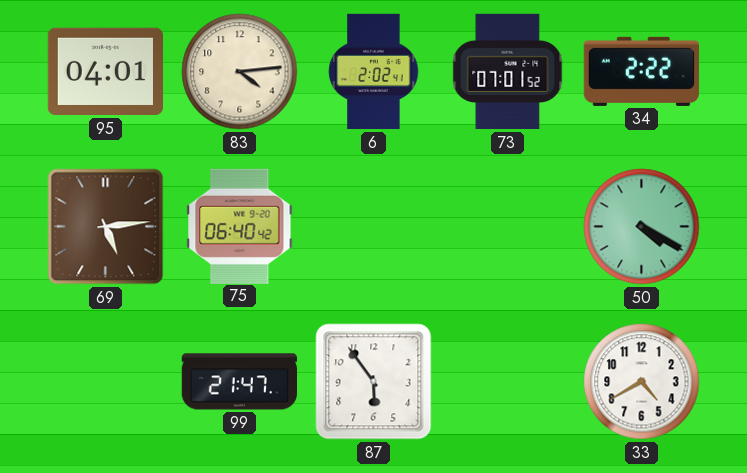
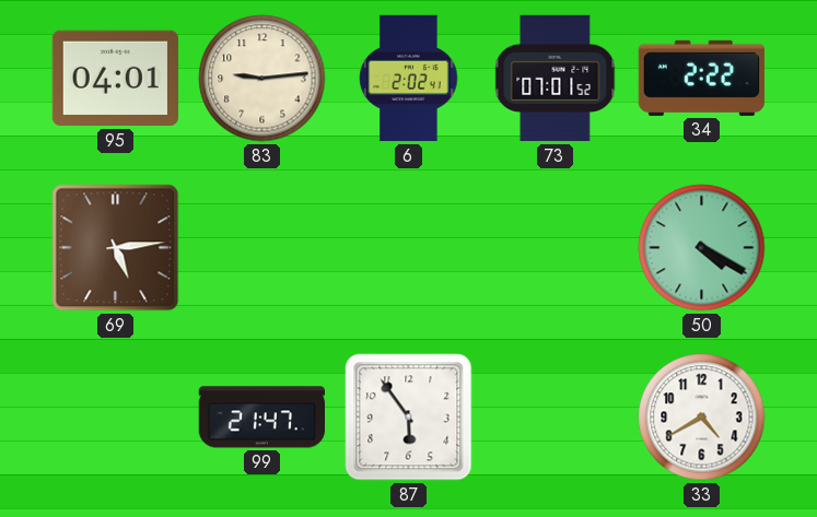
83: 4:14 -> 9:14 (262, 79)
75: 06:40 -> none (240, 226)
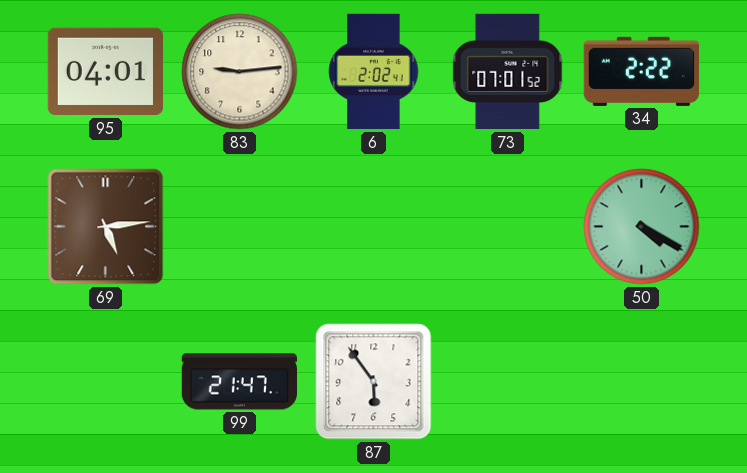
33: 4:40 -> none (702, 418)
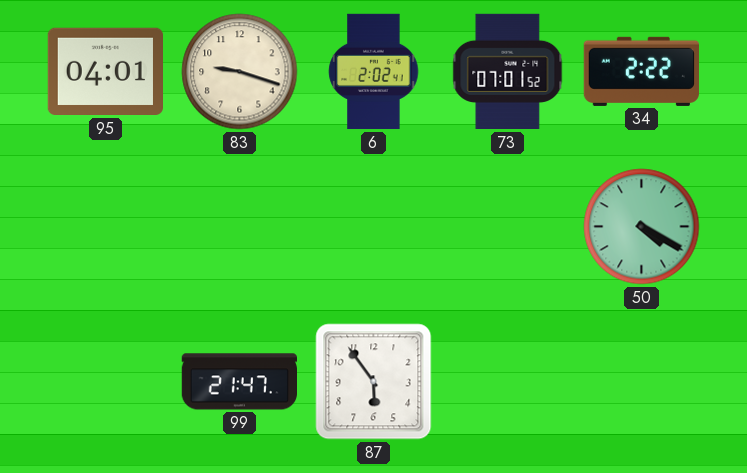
83: 9:14 -> 9:18 (240, 72)
69: 5:14 -> none (106, 227)
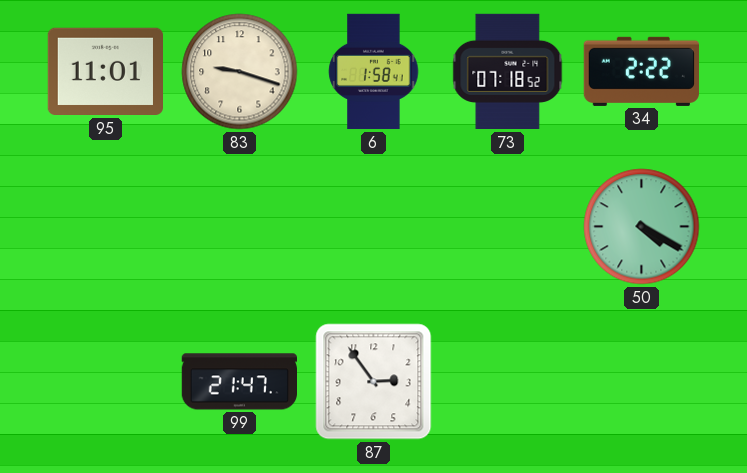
95: 04:01 -> 11:01 (105, 72)
6: 2:02 -> 1:58 (374, 72)
73: 07:01 -> 07:18 (508, 72)
87: 5:54 -> 2:54 (374, 382)
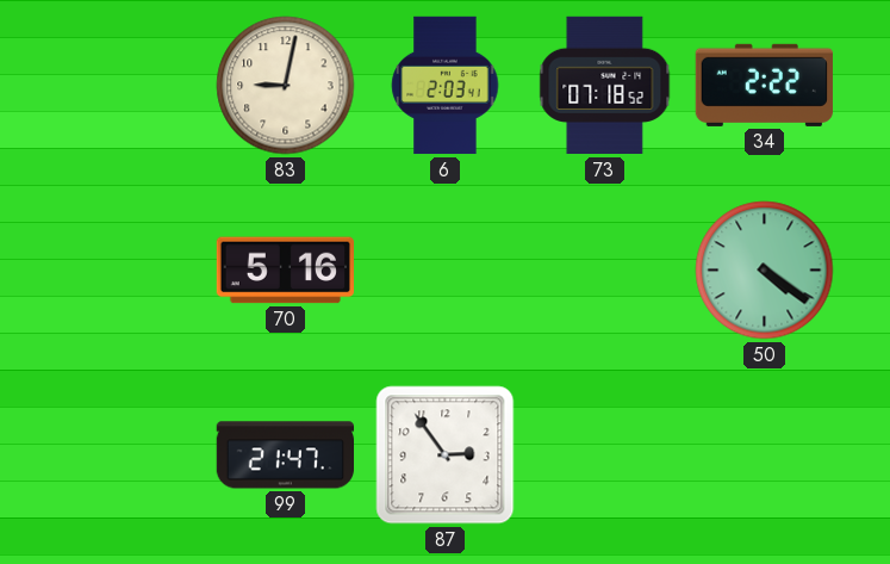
95: 11:01 -> none (105, 72)
83: 9:18 -> 9:02 (286, 86)
6: 1:58 -> 2:03 (446, 86)
70: none -> 5:16 (285, 271)
50: 4:20 -> 4:21 (765, 271)
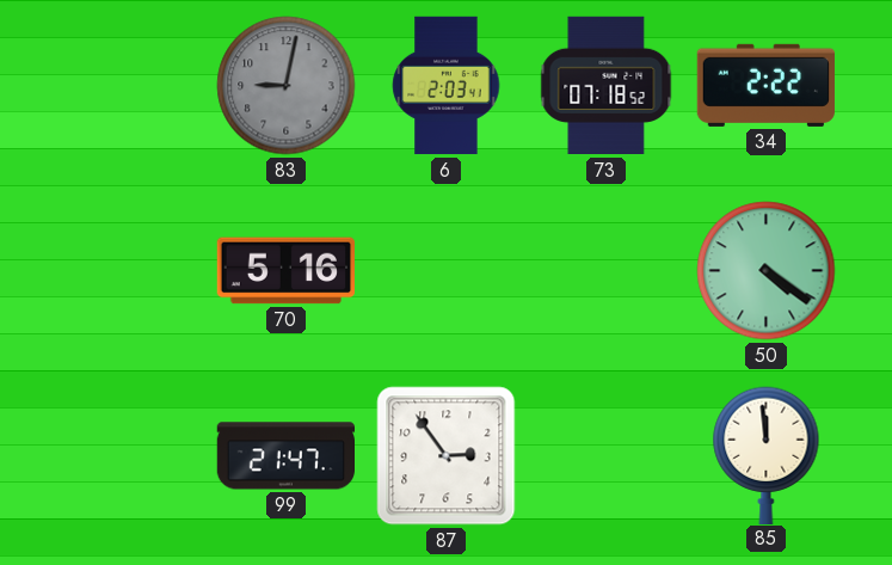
83 dial: cream -> grey (287, 86)
85: none -> 11:59 (767, 455)
